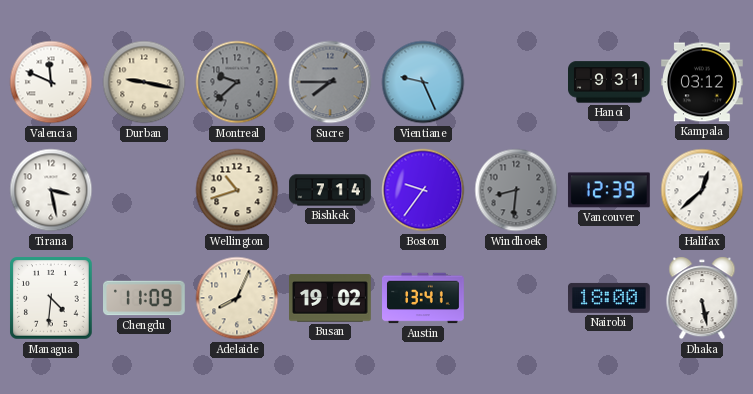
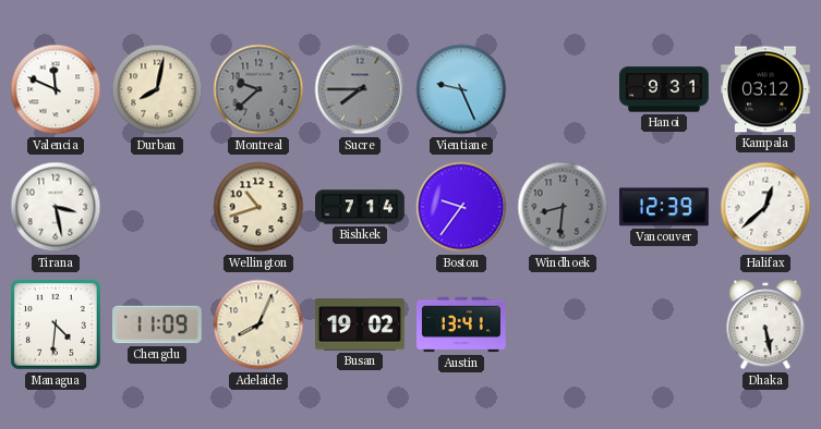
Durban: 9:17 -> 8:02 (157, 89)
Nairobi: 18:00 -> none (610, 298)
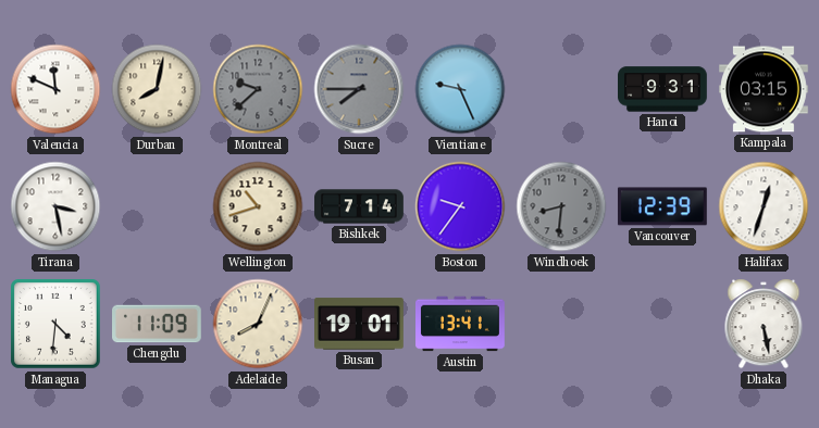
Kampala: 03:12 -> 03:15 (765, 89)
Halifax: 12:38 -> 12:33 (764, 206)
Busan: 19:02 -> 19:01 (360, 324)
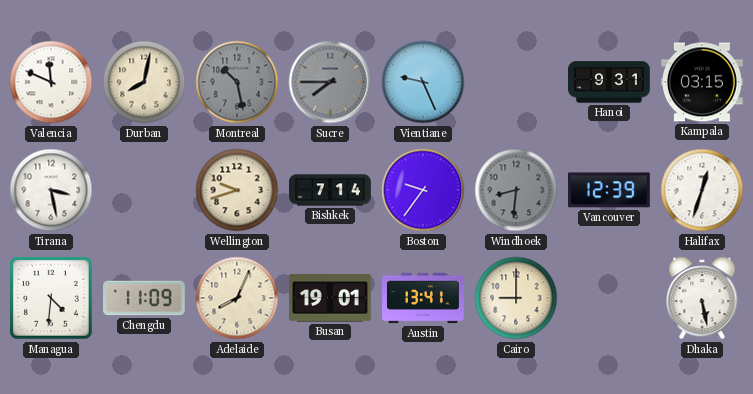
Montreal: 9:38 -> 10:28 (237, 82)
Wellington: 10:42 -> 9:42 (237, 190)
Cairo: none -> 9:00 (516, 298)
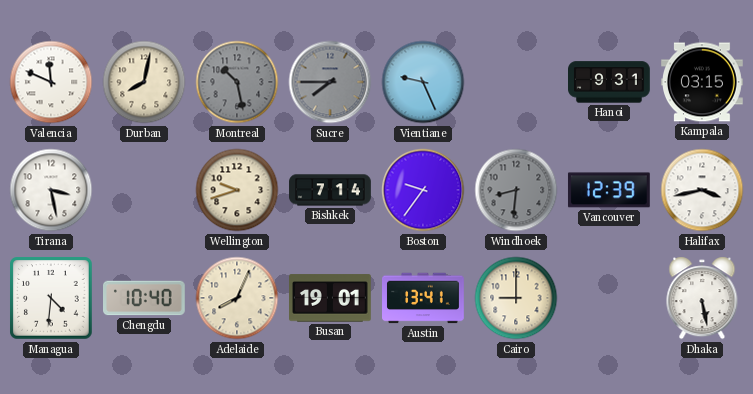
Halifax: 12:33 -> 3:43 (702, 190)
Chengdu: 11:09 -> 10:40 (145, 298)
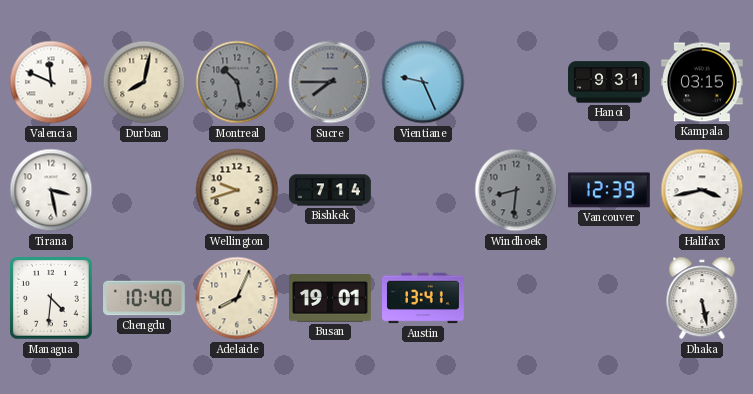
Boston: 9:36 -> none (423, 190)
Cairo: 9:00 -> none (516, 298)
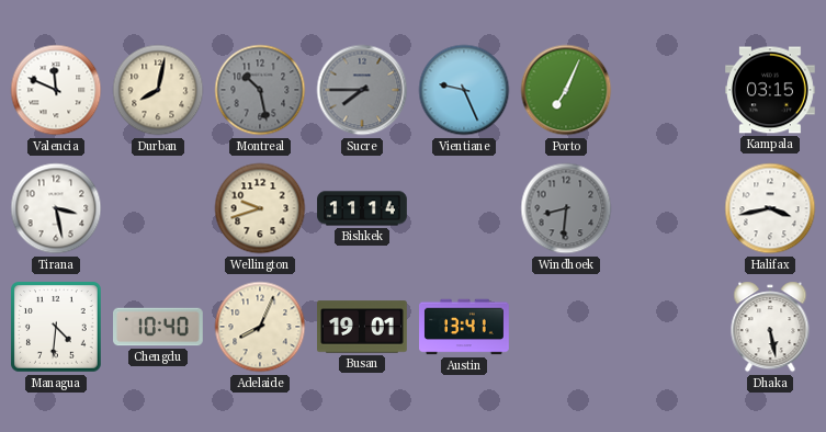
Porto: none -> 7:04 (566, 90)
Hanoi: 9:31 -> none (610, 82)
Bishkek: 7:14 -> 11:14 (362, 208)
Vancouver: 12:39 -> none (609, 190)
